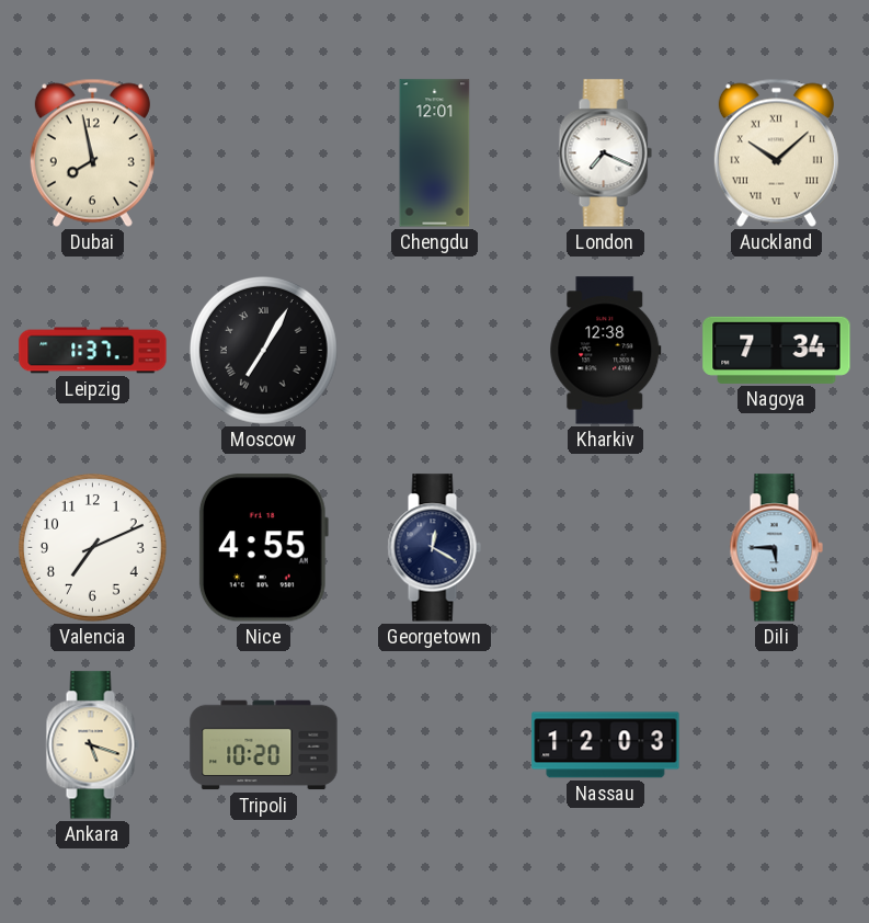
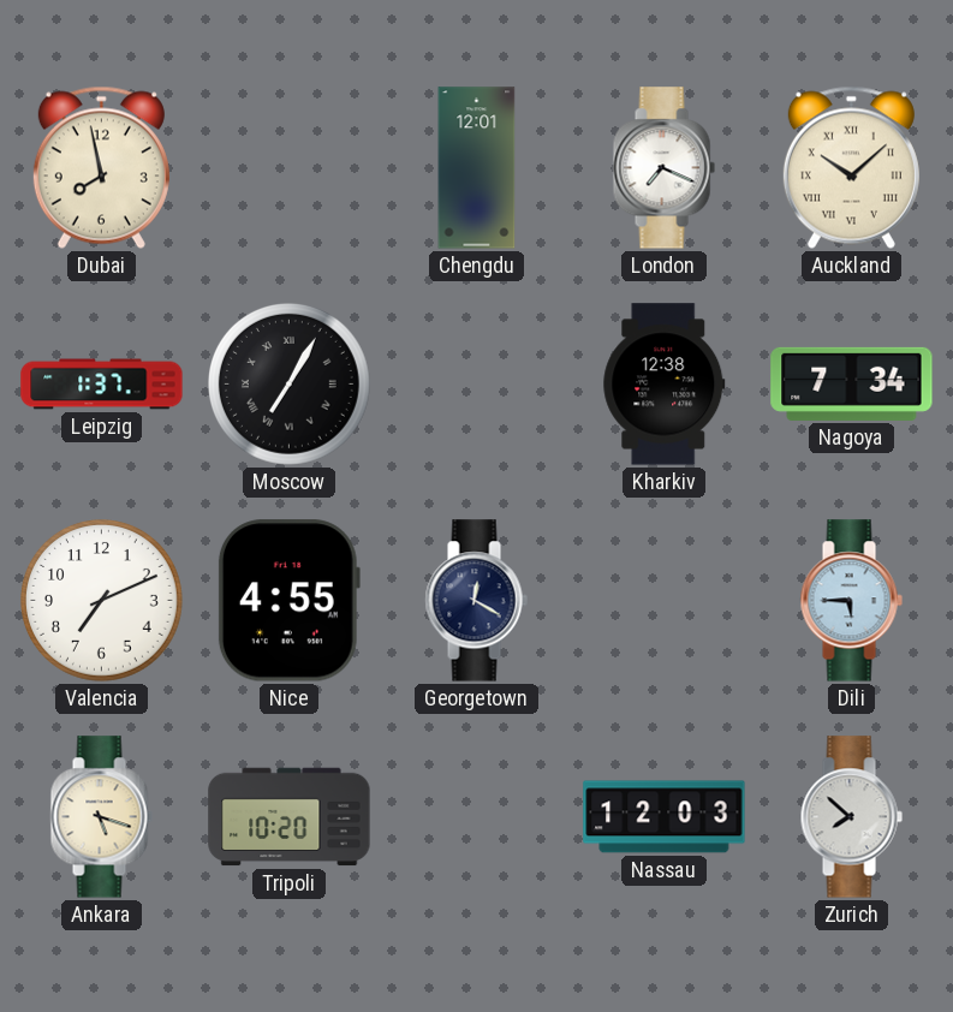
Zurich: none -> 7:52 (851, 817)
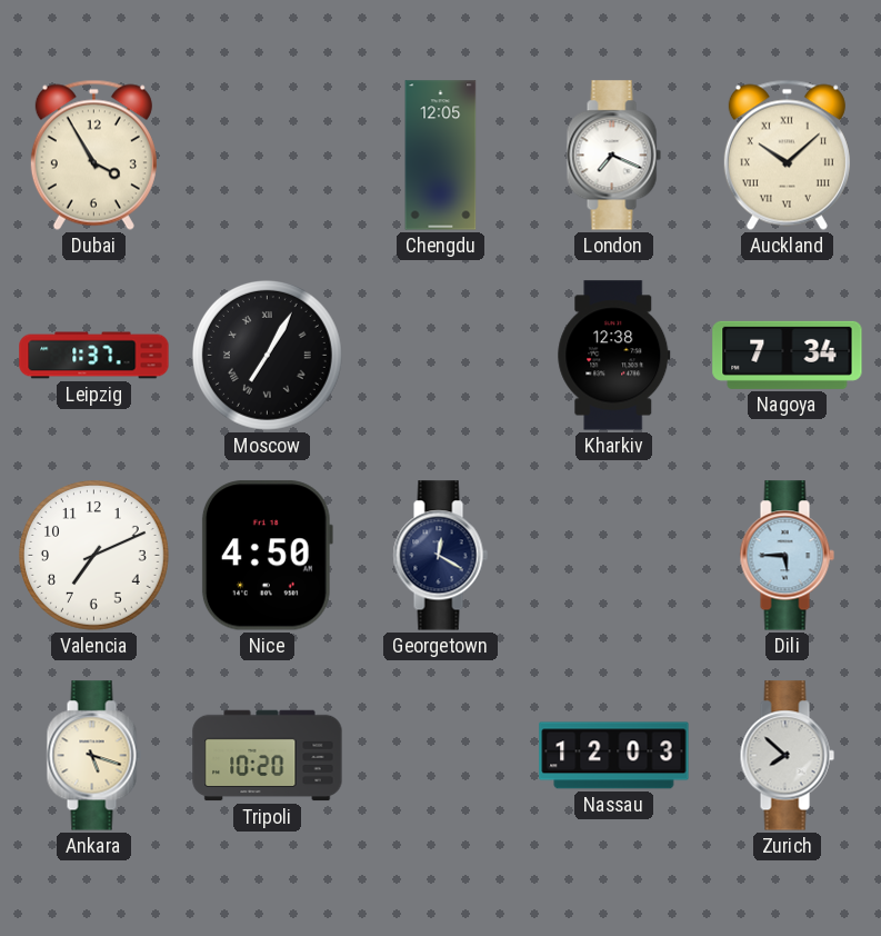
Dubai: 7:58 -> 3:55 (93, 155)
Chengdu: 12:01 -> 12:05 (441, 156)
Nice: 4:55 -> 4:50 (267, 556)
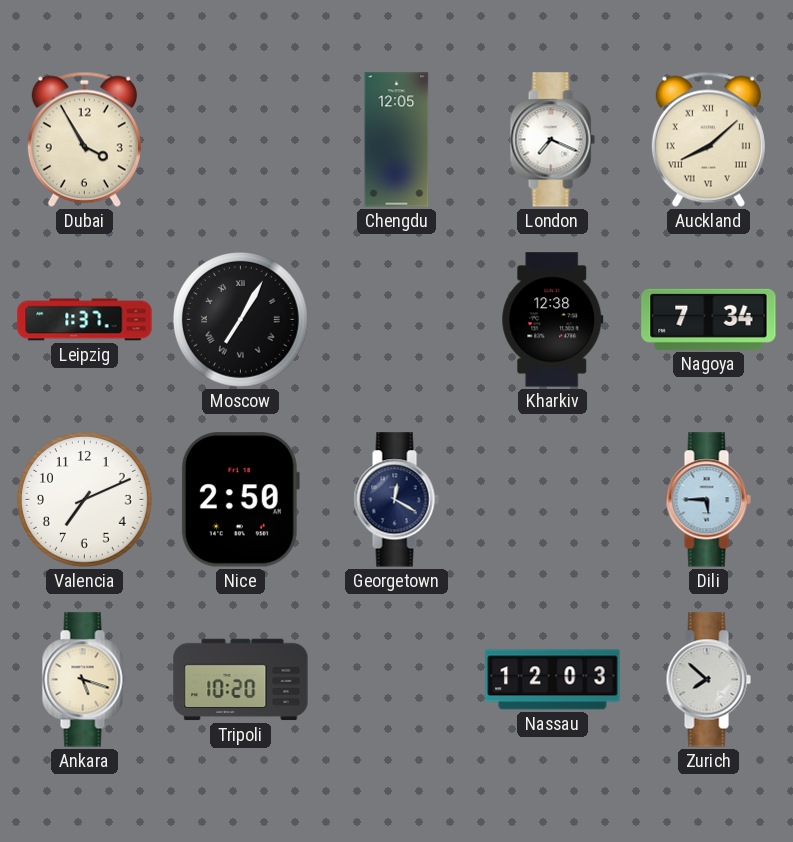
Auckland: 10:08 -> 8:08 (708, 139)
Nice: 4:50 -> 2:50 (240, 500)
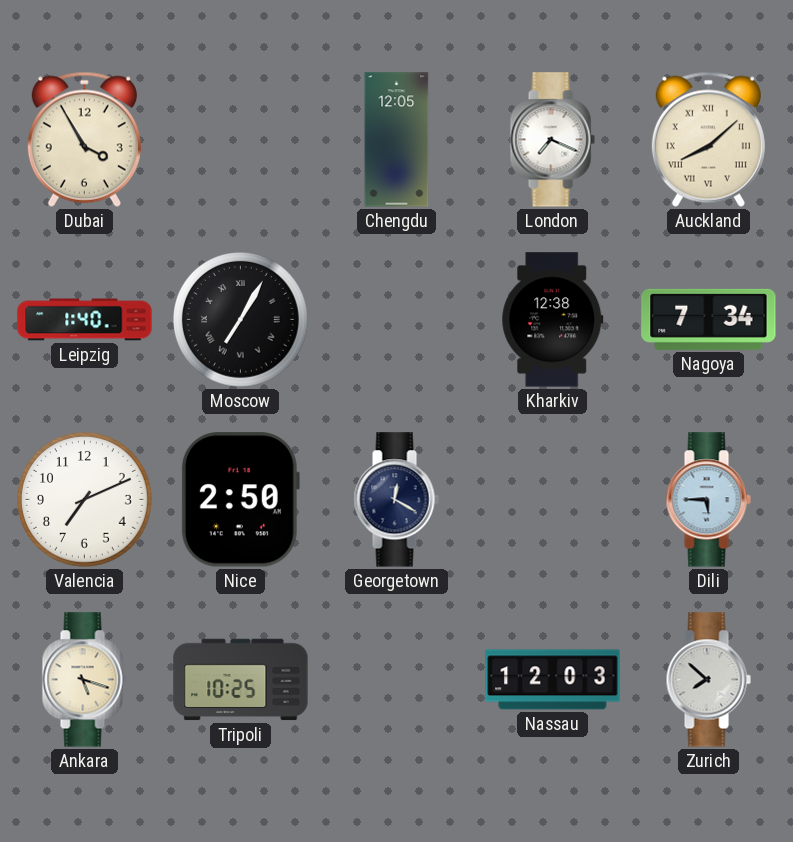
Leipzig: 1:37 -> 1:40 (85, 320)
Tripoli: 10:20 -> 10:25 (241, 680)
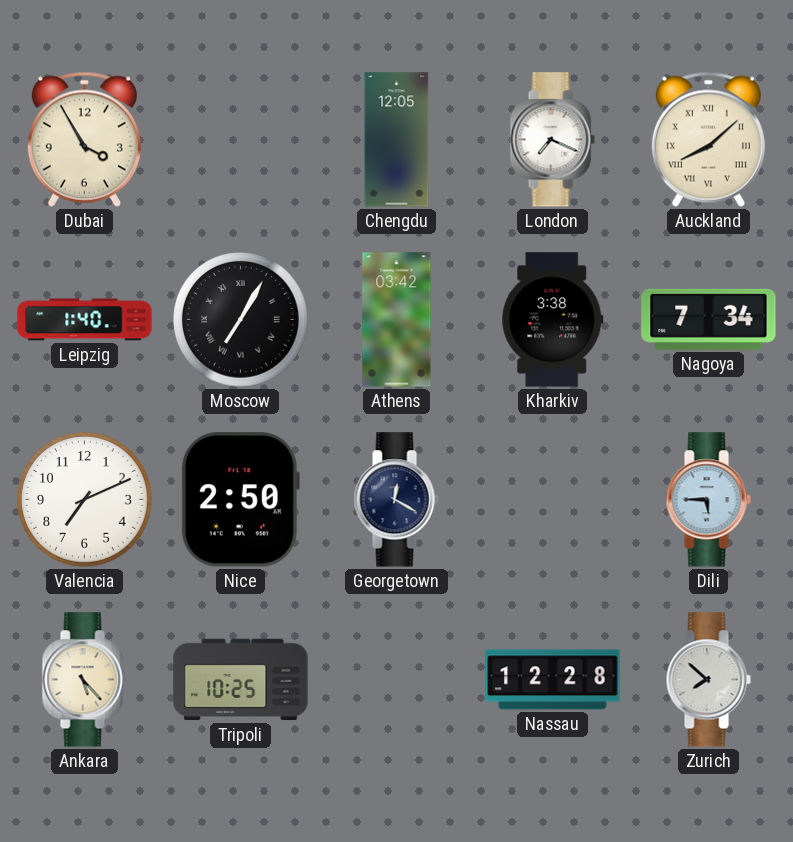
Athens: none -> 03:42 (397, 320)
Kharkiv: 12:38 -> 3:38 (553, 320)
Ankara: 5:18 -> 5:23 (84, 680)
Nassau: 12:03 -> 12:28 (553, 680)
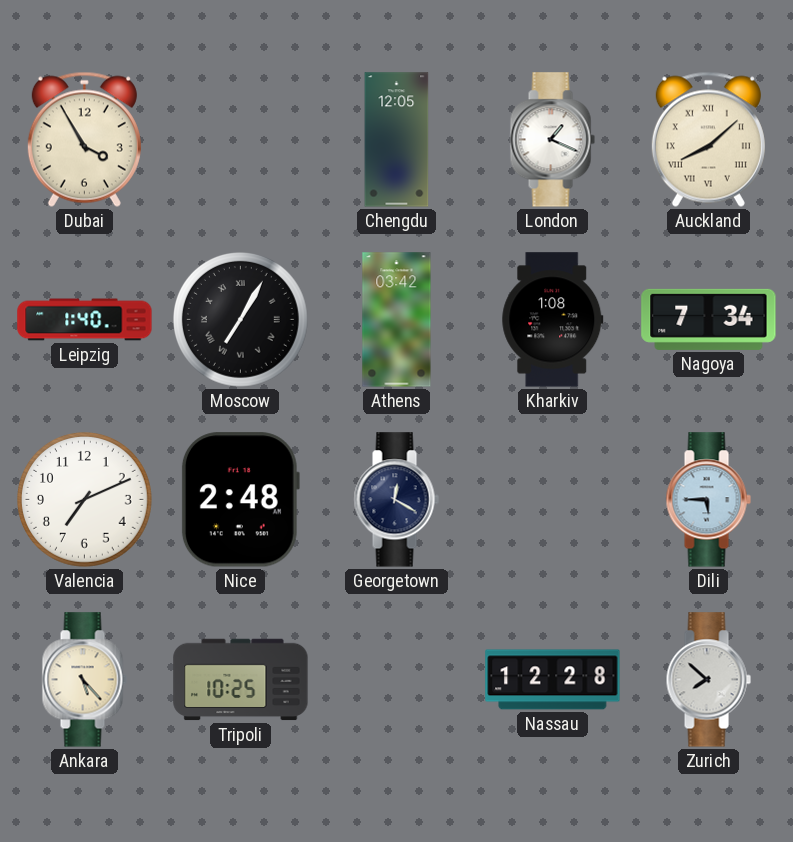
London: 7:19 -> 1:19 (552, 140)
Kharkiv: 3:38 -> 1:08 (553, 320)
Nice: 2:50 -> 2:48 (240, 500)
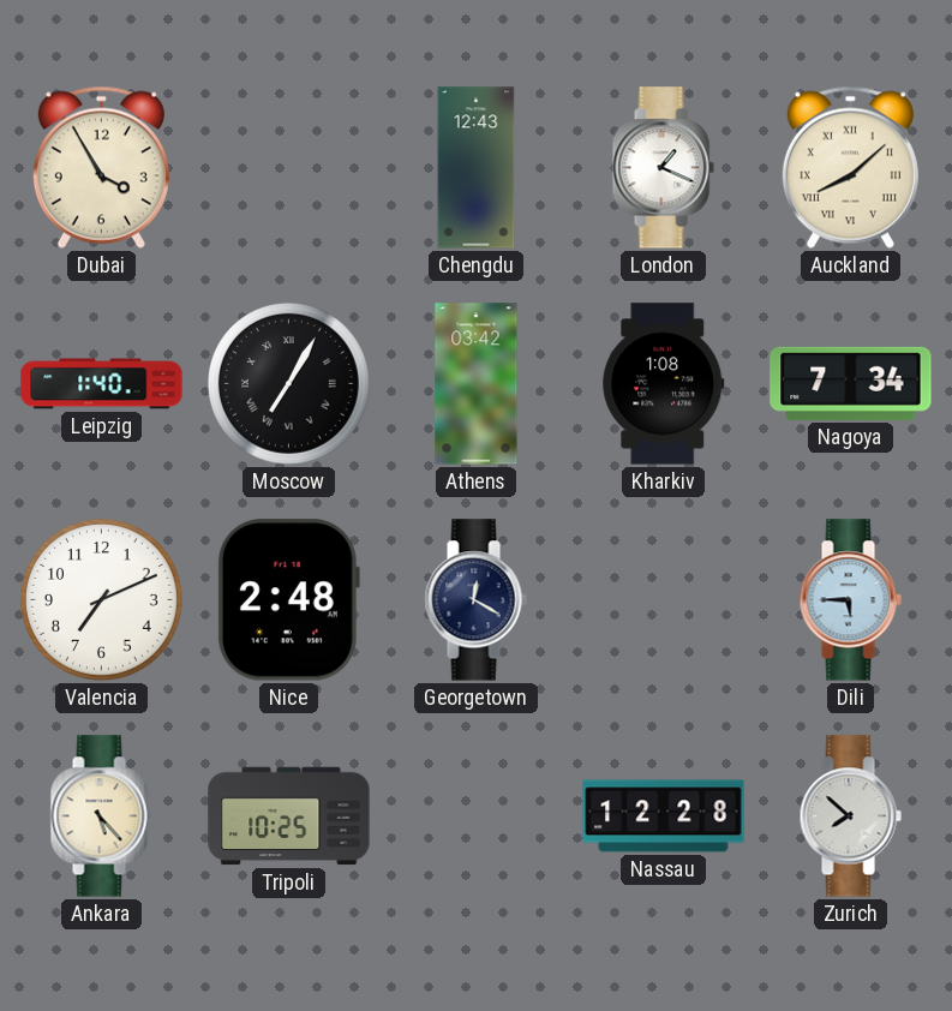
Chengdu: 12:05 -> 12:43 (477, 168)
